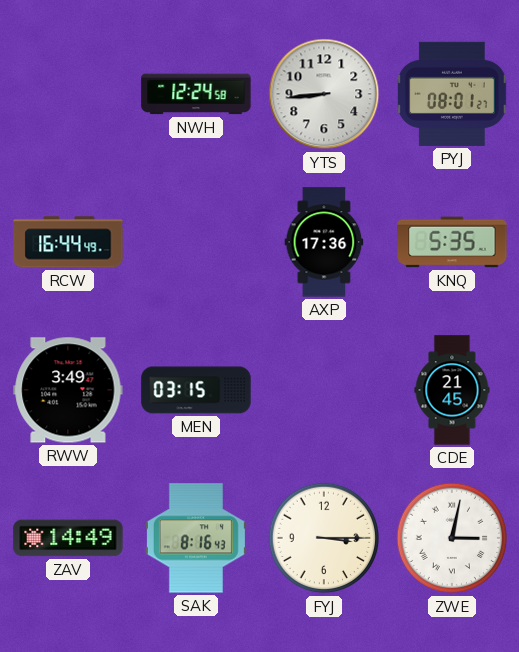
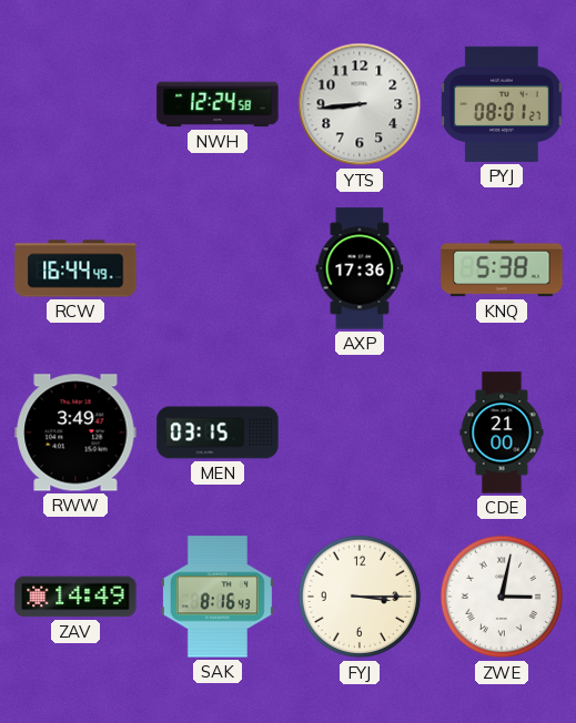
KNQ: 5:35 -> 5:38 (502, 268)
CDE: 21:45 -> 21:00 (502, 432)
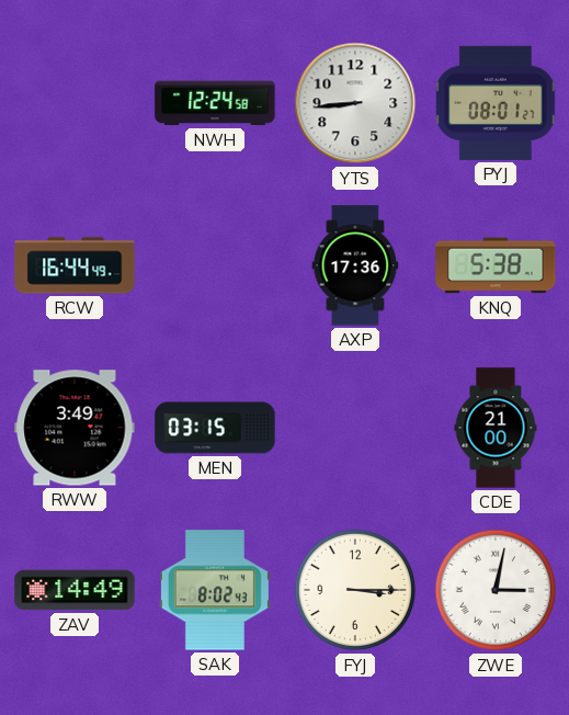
SAK: 8:16 -> 8:02 (215, 590)
